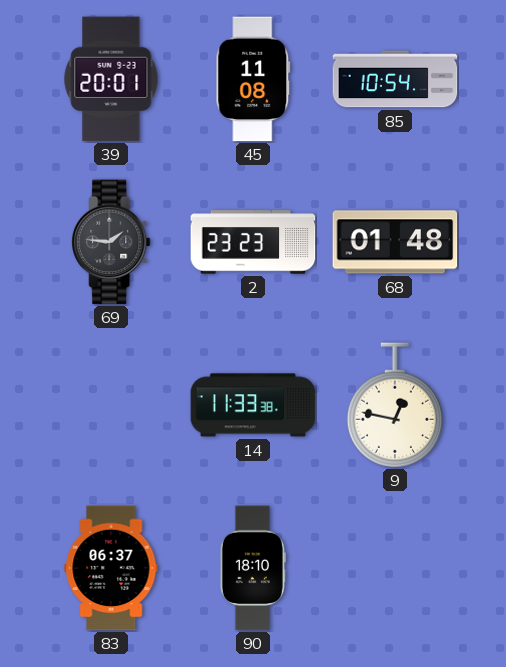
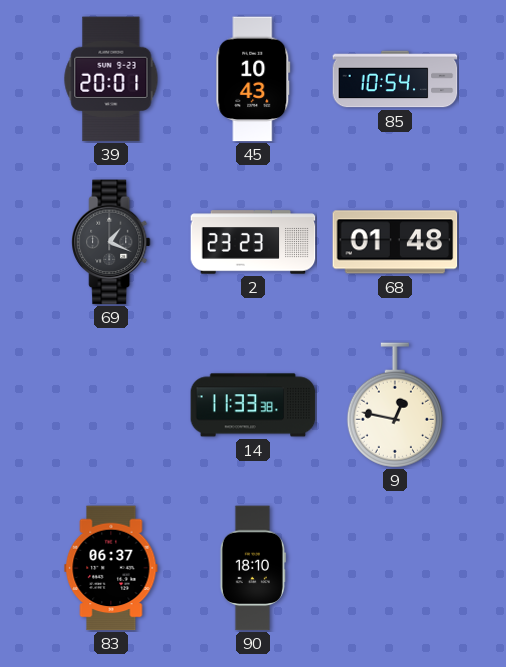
45: 11:08 -> 10:43 (253, 79)
69: 1:46 -> 1:19 (111, 242)
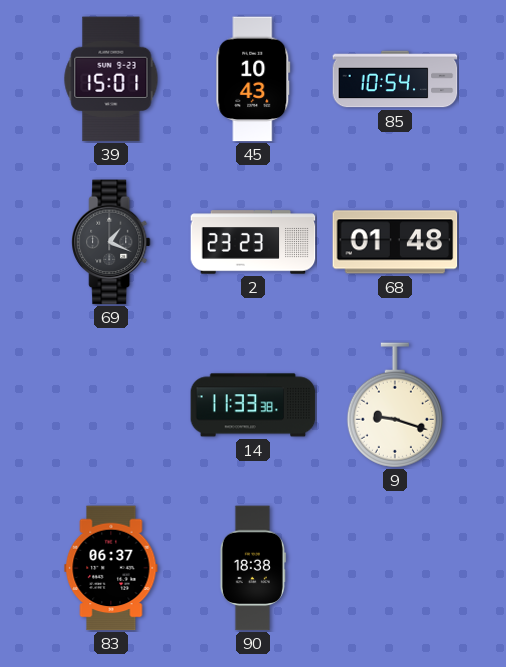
39: 20:01 -> 15:01 (111, 79)
9: 12:47 -> 9:18 (395, 405)
90: 18:10 -> 18:38 (253, 568)
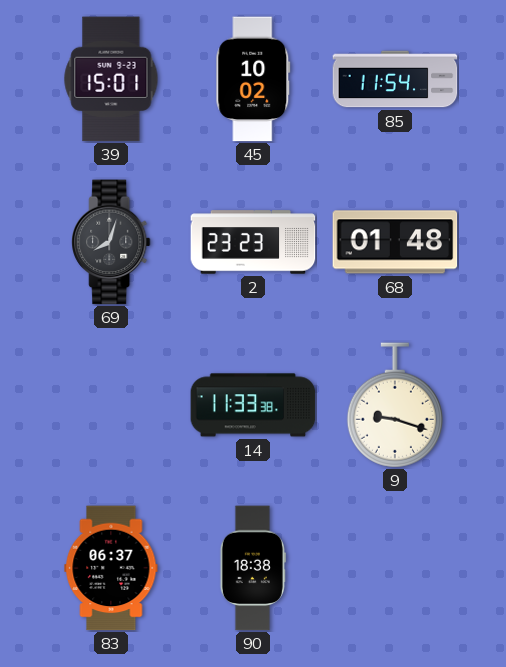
45: 10:43 -> 10:02 (253, 79)
85: 10:54 -> 11:54 (395, 79)
69: 1:19 -> 8:03 (111, 242)
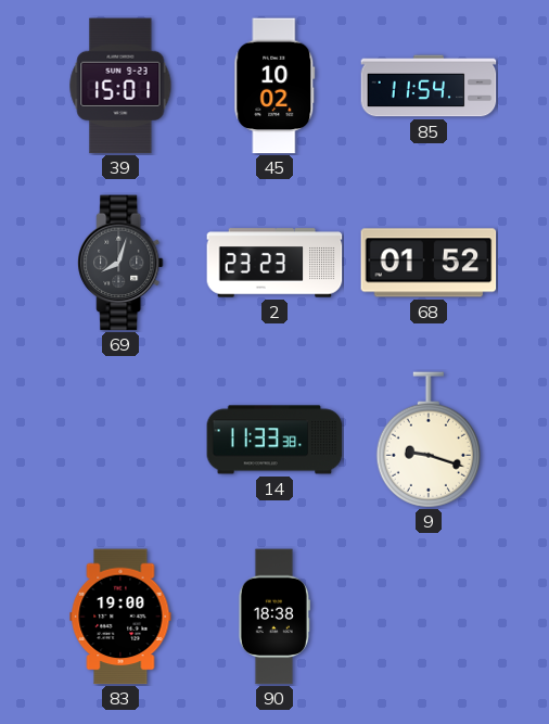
68: 01:48 -> 01:52 (429, 263)
83: 06:37 -> 19:00 (120, 617)
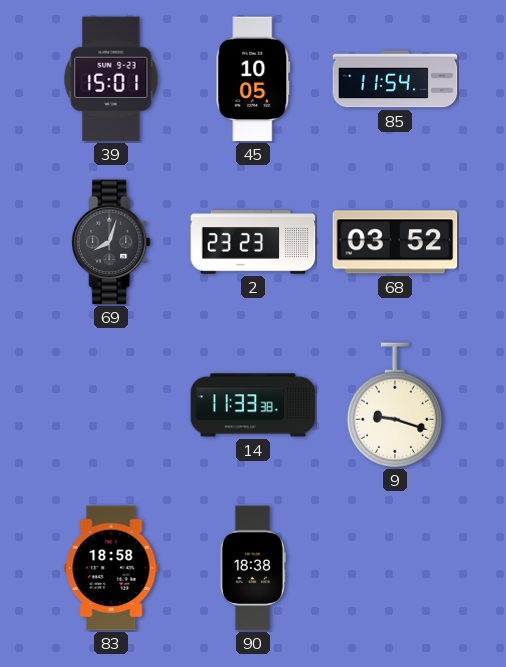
45: 10:02 -> 10:05 (253, 79)
68: 01:52 -> 03:52 (395, 242)
83: 19:00 -> 18:58 (111, 568)
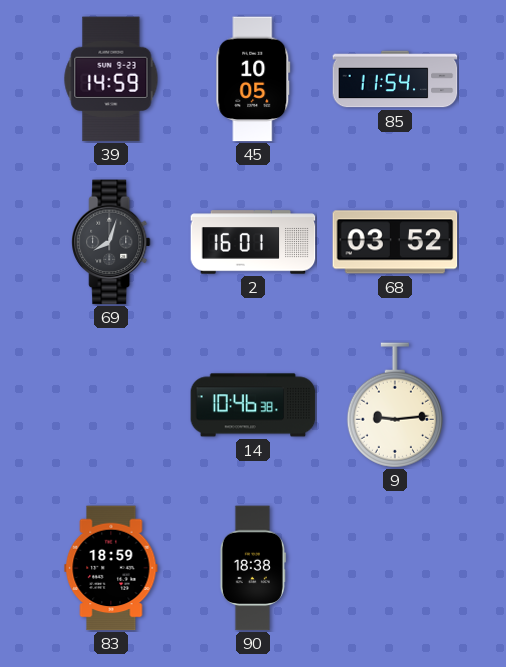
39: 15:01 -> 14:59 (111, 79)
2: 23:23 -> 16:01 (253, 242)
14: 11:33 -> 10:46 (253, 405)
9: 9:18 -> 9:14 (395, 405)
83: 18:58 -> 18:59 (111, 568)
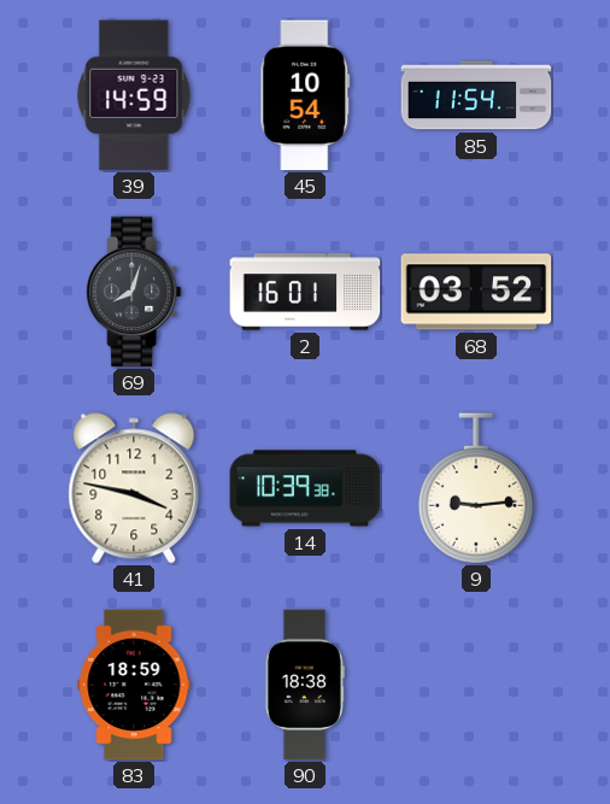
45: 10:05 -> 10:54 (305, 95)
41: none -> 3:47 (134, 488)
14: 10:46 -> 10:39 (305, 488)
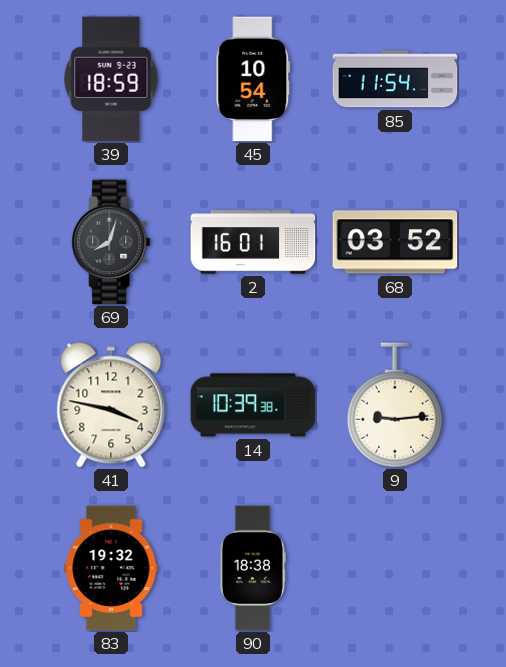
39: 14:59 -> 18:59 (111, 79)
83: 18:59 -> 19:32 (111, 568)
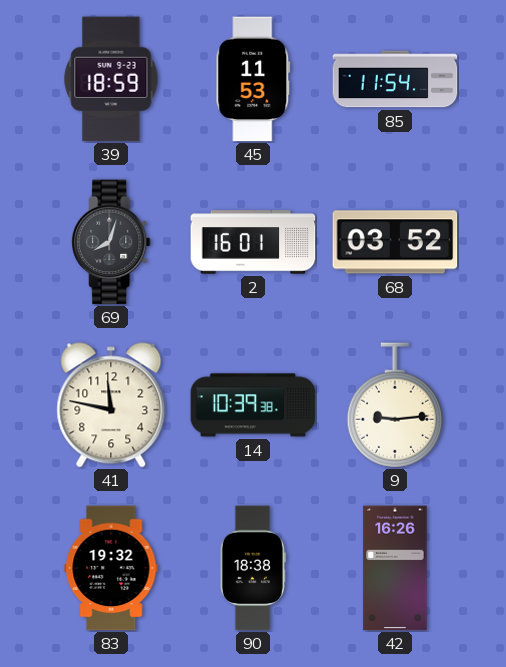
45: 10:54 -> 11:53 (253, 79)
41: 3:47 -> 11:47 (111, 405)
42: none -> 16:26 (395, 568)
